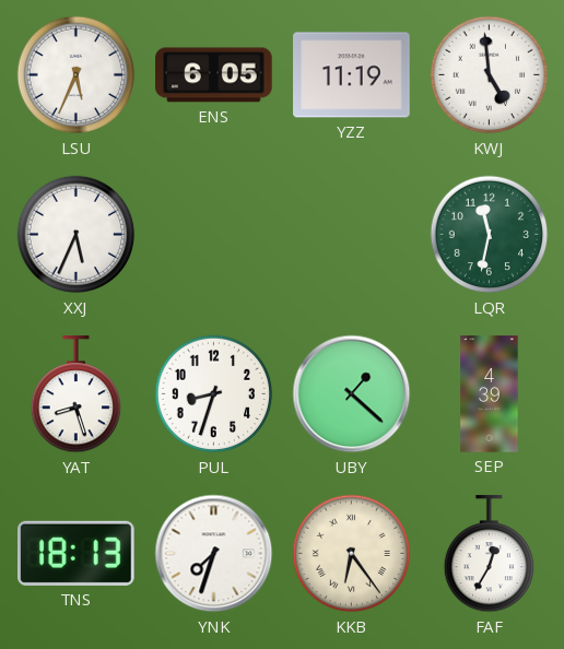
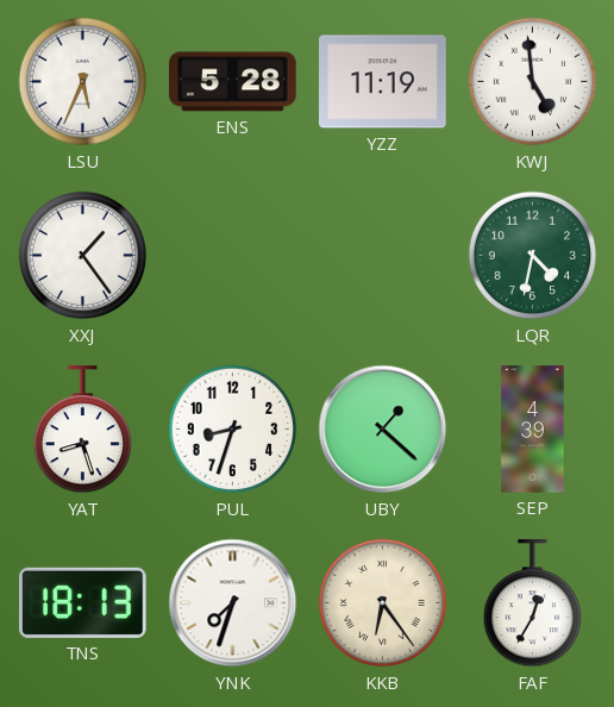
ENS: 6:05 -> 5:28 (233, 82)
XXJ: 5:34 -> 1:24 (83, 256)
LQR: 11:32 -> 4:32 (533, 256)
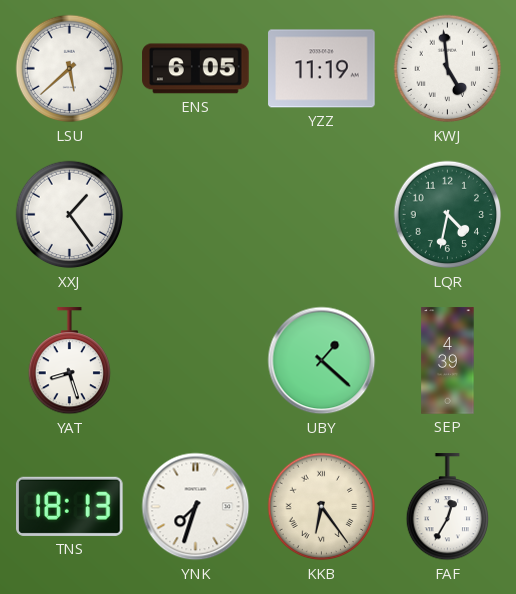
LSU: 5:34 -> 5:38 (70, 69)
ENS: 5:28 -> 6:05 (196, 69)
PUL: 8:33 -> none (233, 430)
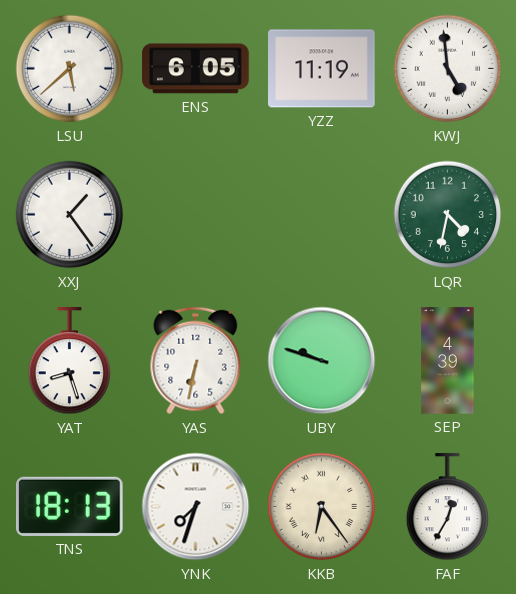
YAS: none -> 6:32 (196, 361)
UBY: 1:22 -> 9:48 (322, 361)
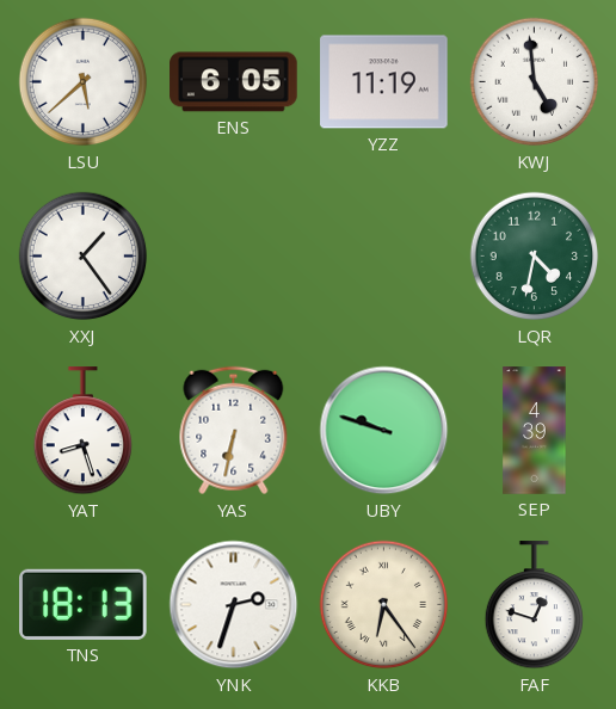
YNK: 7:33 -> 2:33 (234, 605)
FAF: 12:35 -> 12:48 (534, 605)
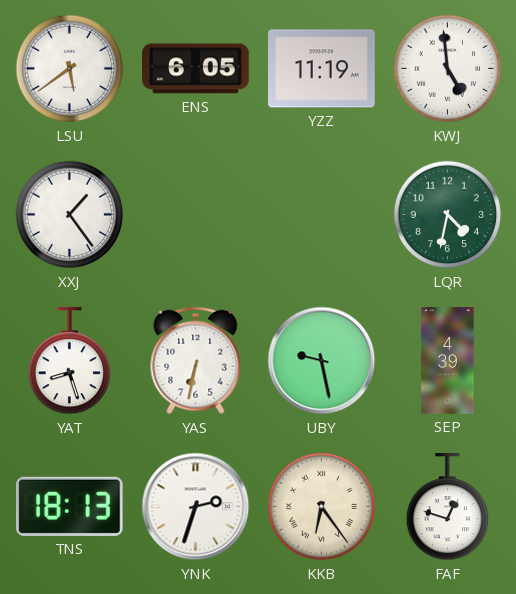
LSU: 5:38 -> 5:39 (70, 69)
UBY: 9:48 -> 9:28 (322, 361)
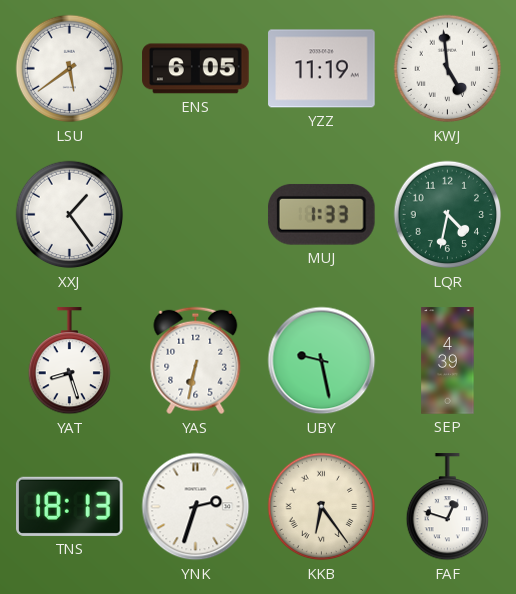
MUJ: none -> 1:33 (321, 214)
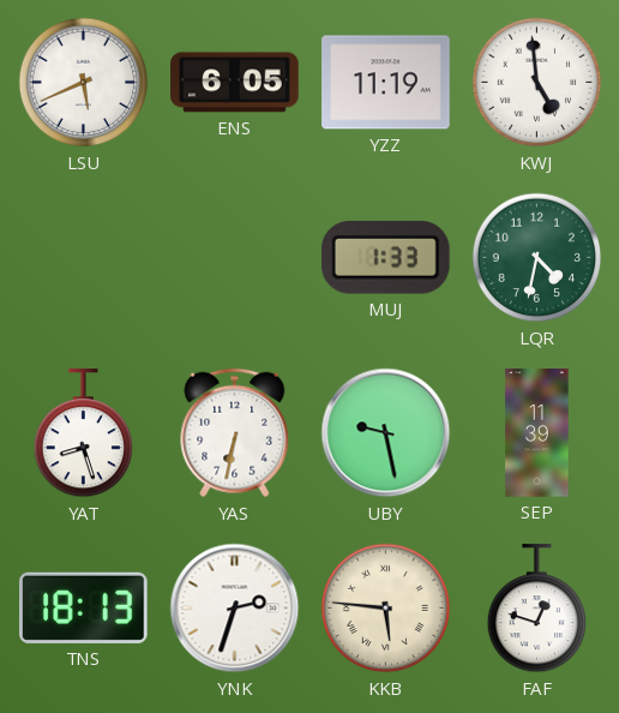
LSU: 5:39 -> 5:41 (84, 83)
XXJ: 1:24 -> none (70, 215)
SEP: 4:39 -> 11:39 (537, 433)
KKB: 6:24 -> 5:46 (386, 609)
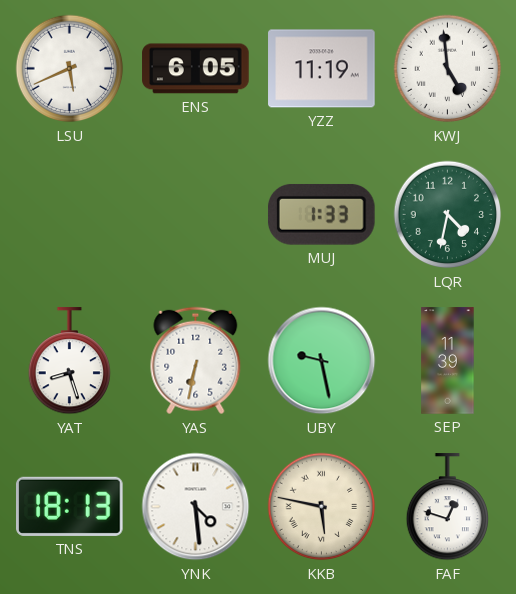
YNK: 2:33 -> 4:29 (196, 507)
KKB: 5:46 -> 5:47 (322, 507)
